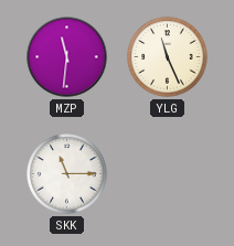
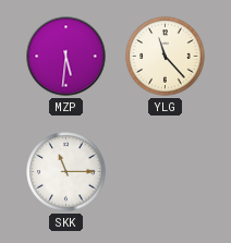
MZP: 11:31 -> 5:31 (66, 57)
YLG: 11:26 -> 11:23 (166, 57)
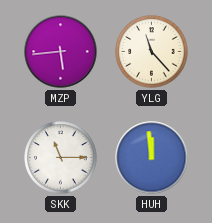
MZP: 5:31 -> 5:44 (61, 52)
HUH: none -> 11:59 (152, 158)
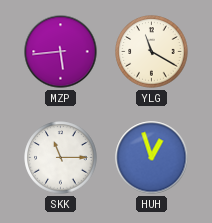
YLG: 11:23 -> 11:20 (152, 52)
HUH: 11:59 -> 12:57 (152, 158)
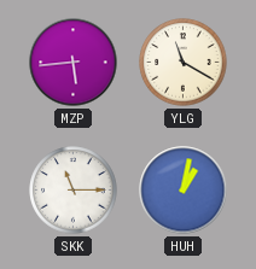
HUH: 12:57 -> 1:02 (184, 191)
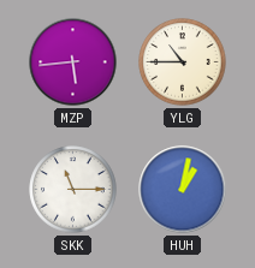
YLG: 11:20 -> 10:45 (183, 62)
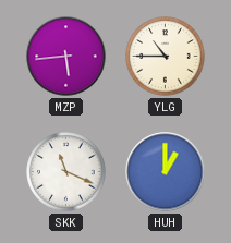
SKK: 11:15 -> 11:19 (66, 172)
HUH: 1:02 -> 1:00 (166, 172)
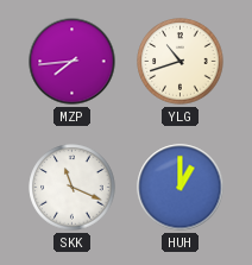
MZP: 5:44 -> 7:44 (73, 62)
YLG: 10:45 -> 10:42 (181, 62)
